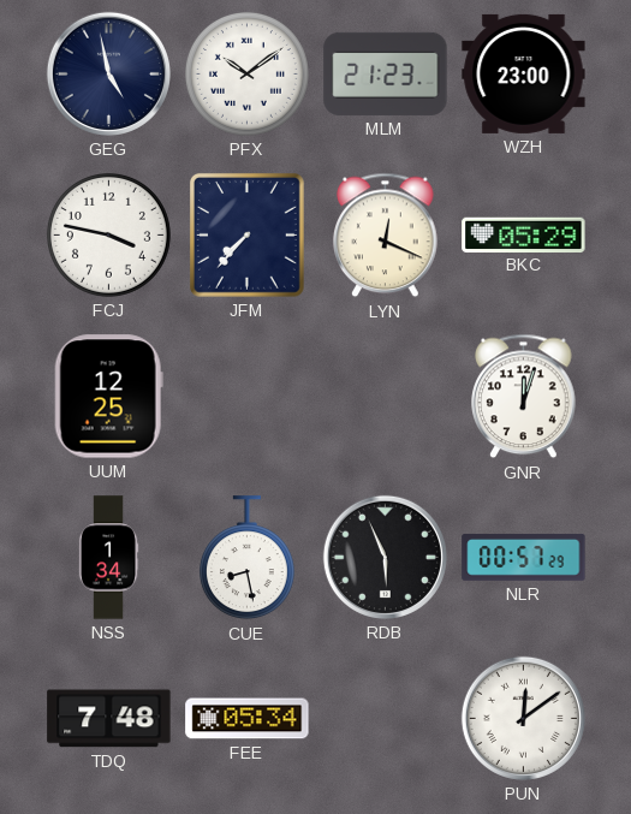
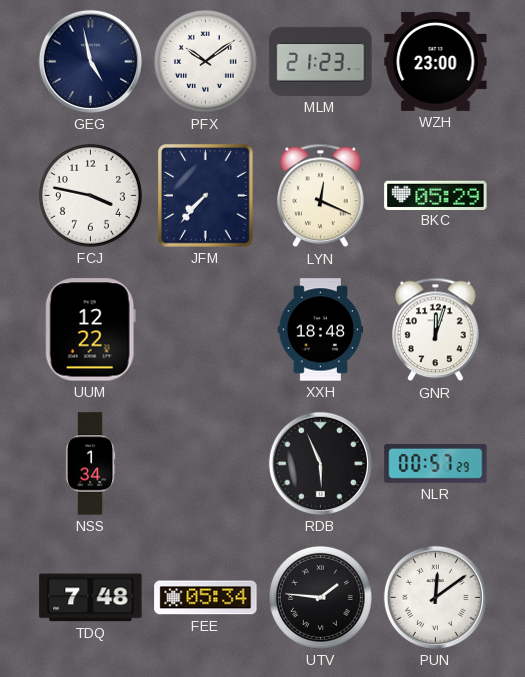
UUM: 12:25 -> 12:22 (90, 330)
XXH: none -> 18:48 (321, 330)
CUE: 8:28 -> none (246, 558)
UTV: none -> 1:46 (320, 597)
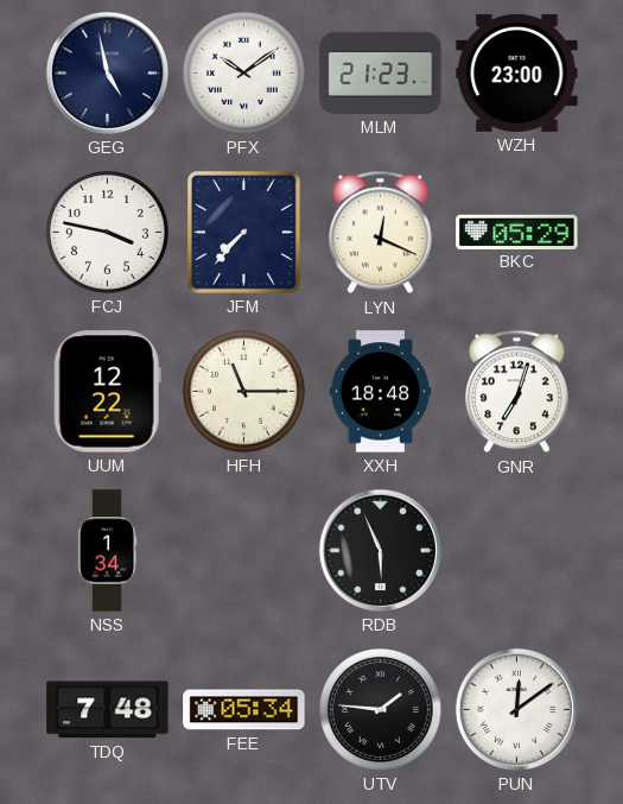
HFH: none -> 11:15 (243, 391)
GNR: 12:03 -> 7:03 (517, 392)
NLR: 00:57 -> none (436, 463)
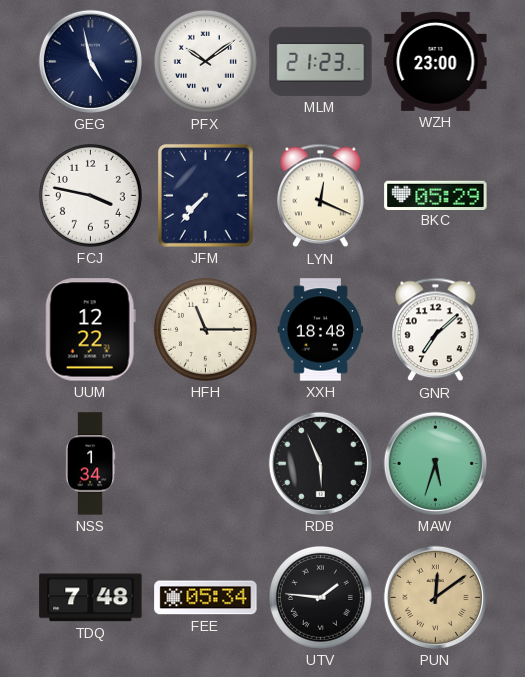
GNR: 7:03 -> 7:08 (436, 330)
MAW: none -> 5:33 (435, 463)
PUN dial: white -> champagne (435, 597)
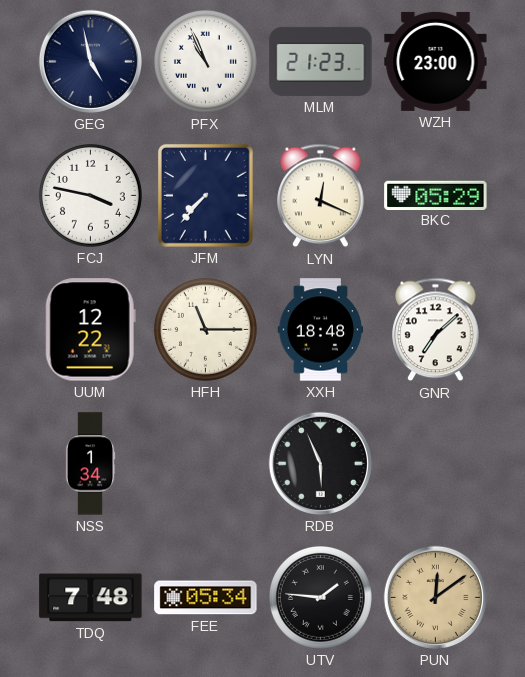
PFX: 10:09 -> 10:56 (205, 61)
MAW: 5:33 -> none (435, 463)
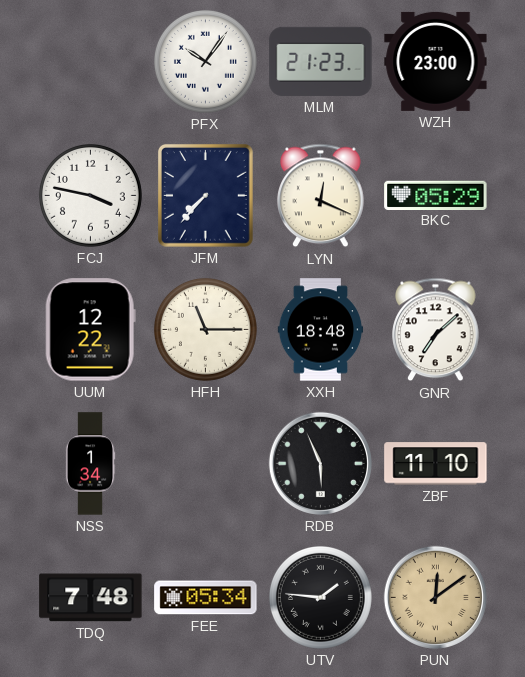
GEG: 4:58 -> none (90, 61)
PFX: 10:56 -> 10:06 (205, 61)
ZBF: none -> 11:10 (436, 464)
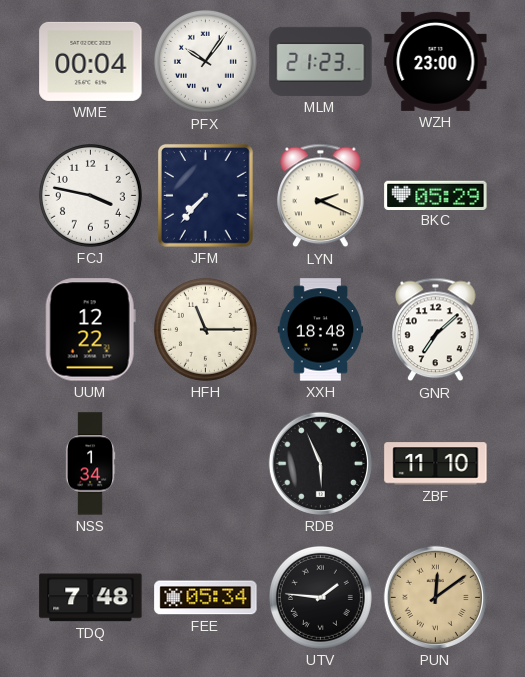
WME: none -> 00:04 (91, 61)
LYN: 12:19 -> 2:19 (321, 196)
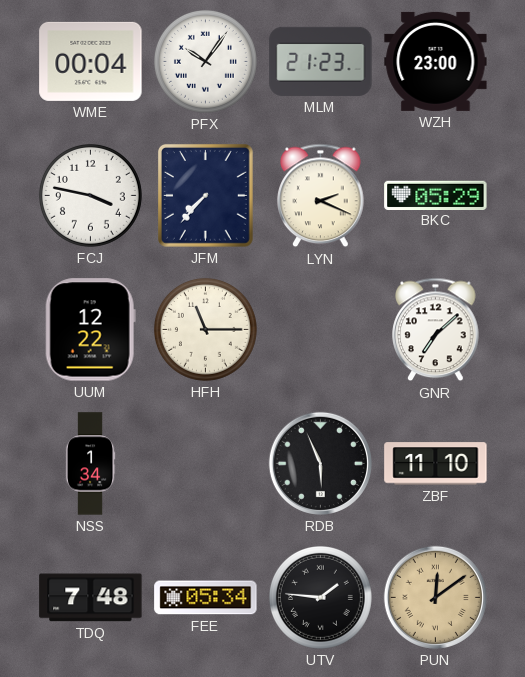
XXH: 18:48 -> none (321, 330)
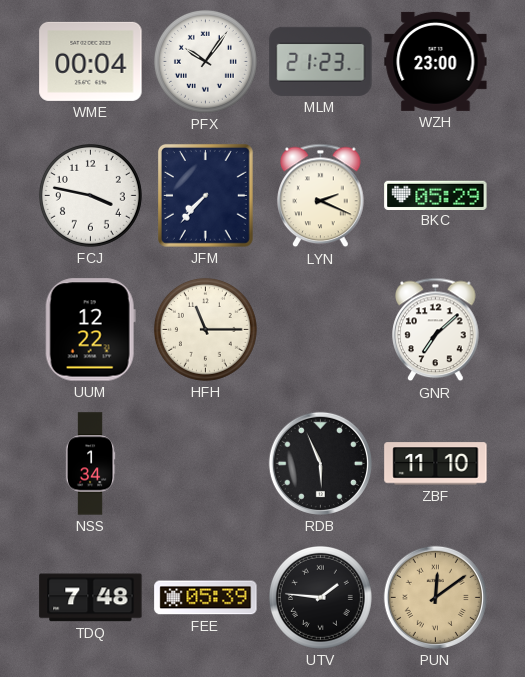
FEE: 05:34 -> 05:39 (206, 598)
